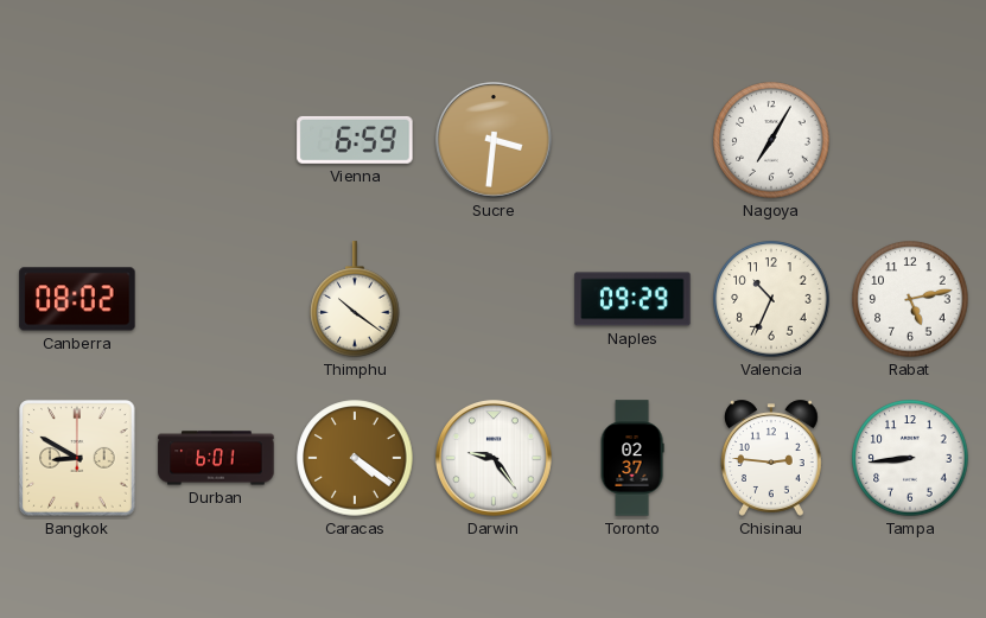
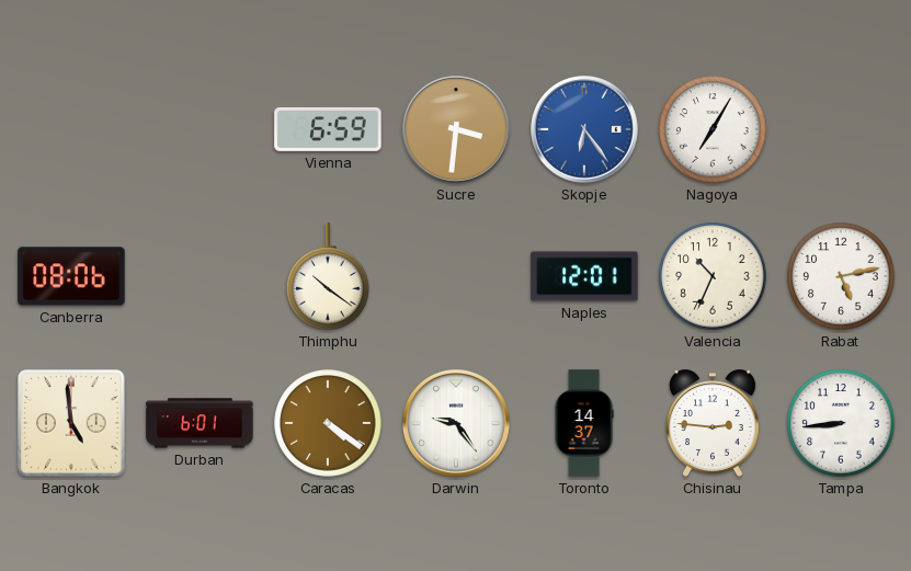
Skopje: none -> 6:24 (585, 130)
Canberra: 08:02 -> 08:06 (71, 276)
Naples: 09:29 -> 12:01 (584, 276)
Bangkok: 8:50 -> 4:59 (71, 423)
Toronto: 02:37 -> 14:37 (584, 423)
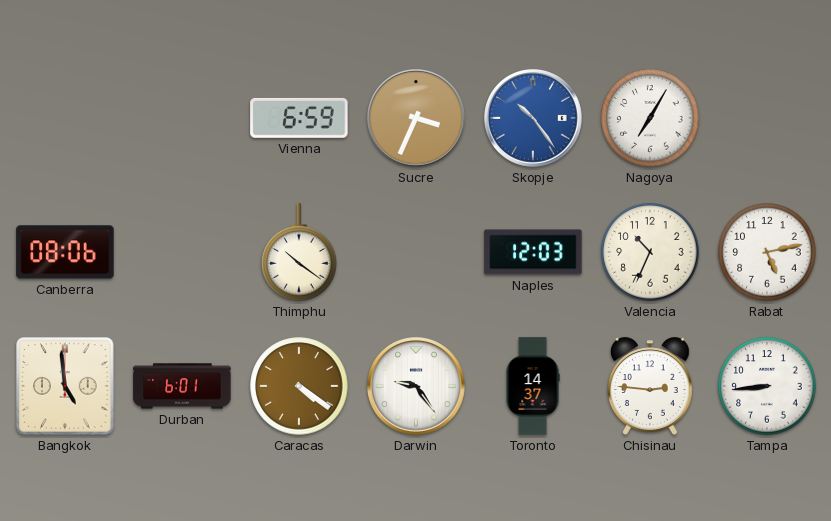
Sucre: 3:31 -> 3:34 (417, 119)
Skopje: 6:24 -> 10:24 (534, 119)
Naples: 12:01 -> 12:03 (533, 252)
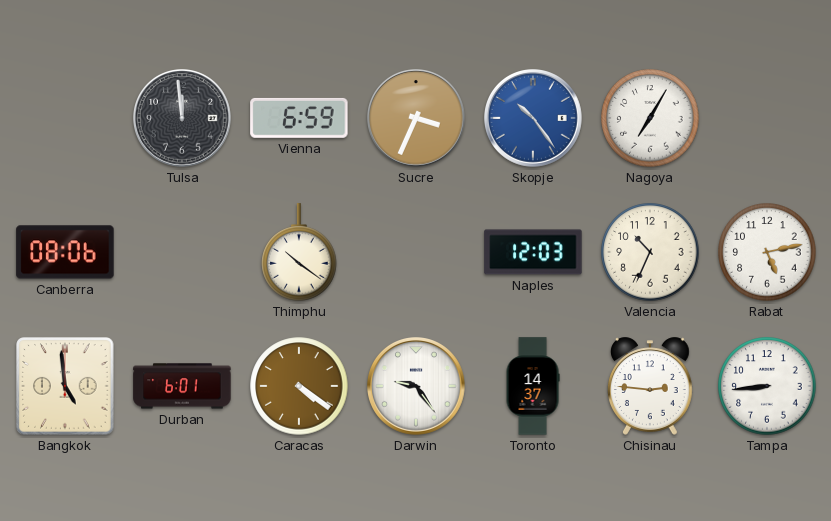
Tulsa: none -> 11:59 (183, 119)
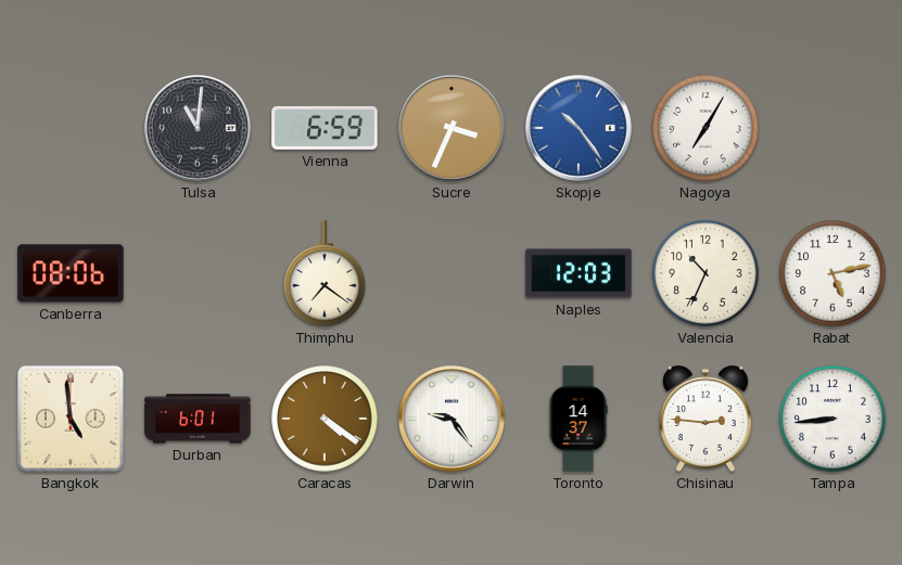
Tulsa: 11:59 -> 11:01 (199, 129)
Thimphu: 10:21 -> 7:21 (325, 273)
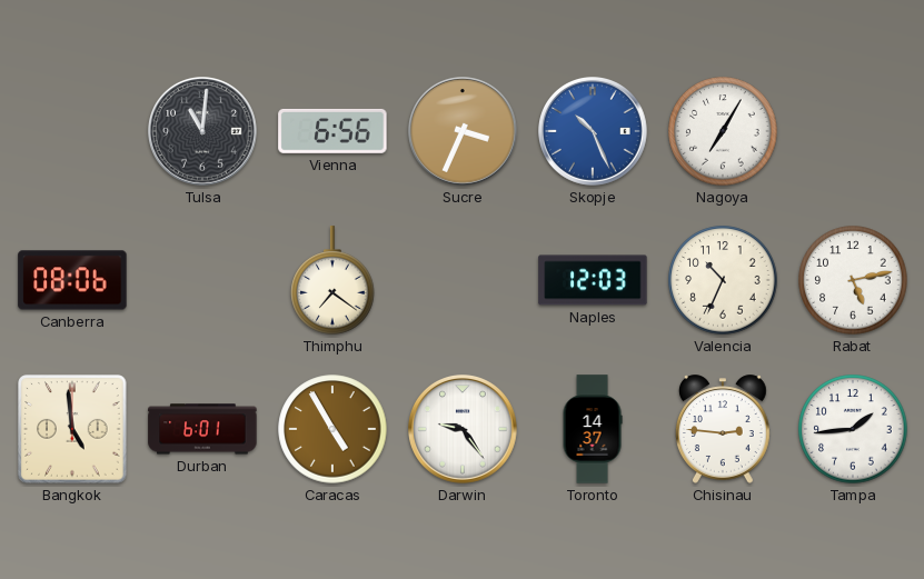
Vienna: 6:59 -> 6:56 (332, 131)
Skopje: 10:24 -> 10:26 (594, 132)
Caracas: 4:21 -> 4:55 (332, 429)
Tampa: 8:44 -> 1:44 (853, 429)
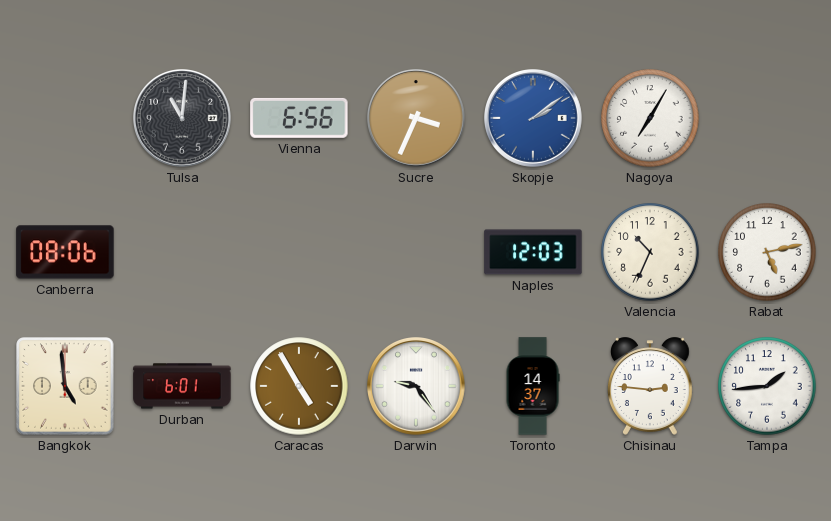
Skopje: 10:26 -> 2:09 (534, 119)
Thimphu: 7:21 -> none (332, 280)
